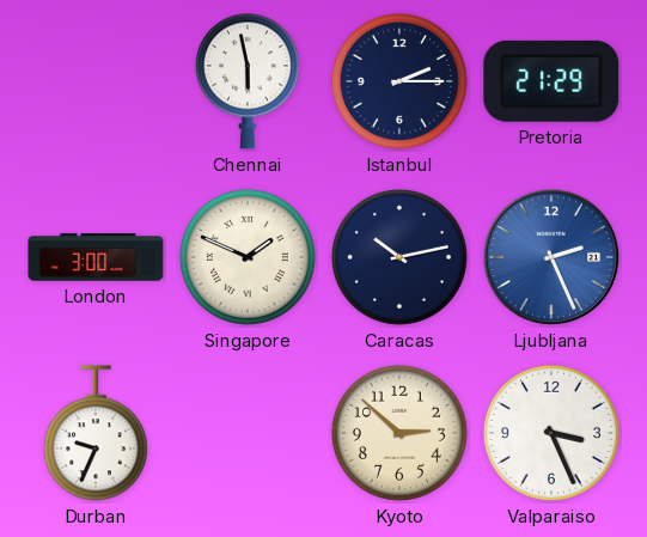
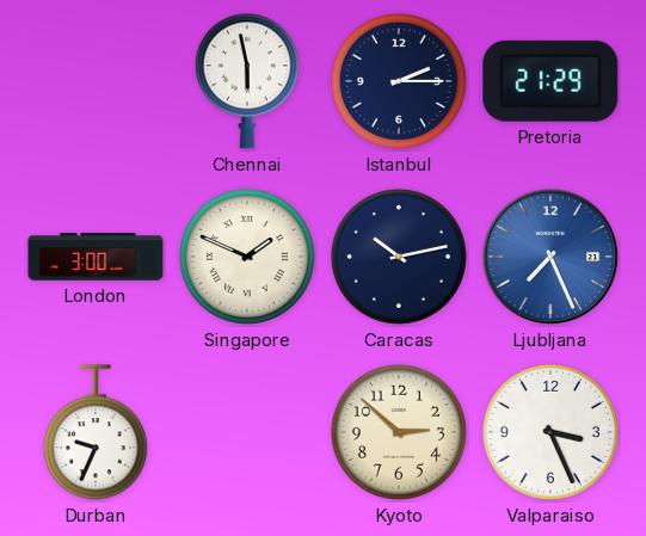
Ljubljana: 2:26 -> 7:26 (550, 257)
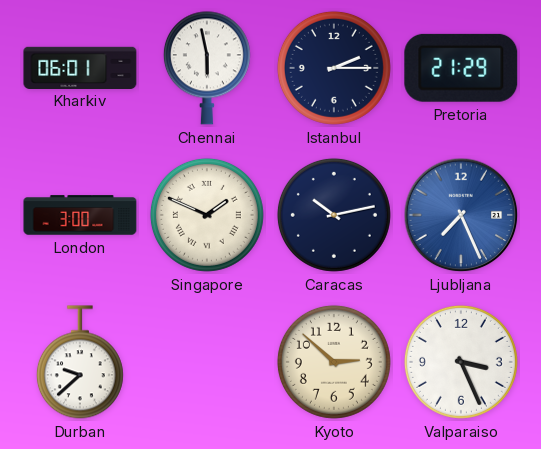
Kharkiv: none -> 06:01 (80, 67)
Durban: 9:34 -> 9:38 (80, 362)
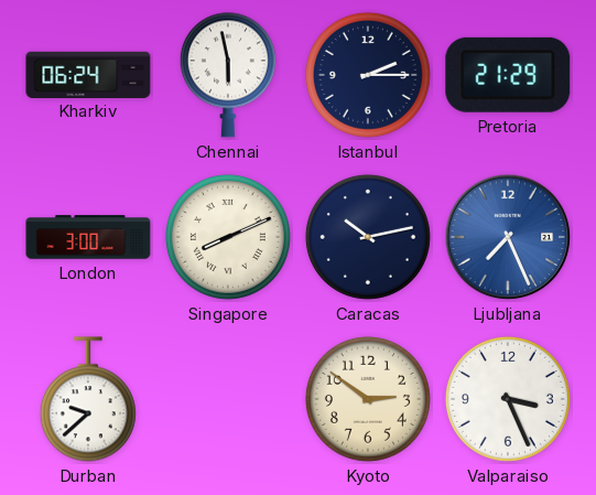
Kharkiv: 06:01 -> 06:24 (88, 74)
Singapore: 1:49 -> 8:11 (228, 237)
Kyoto: 2:52 -> 2:51 (368, 399)
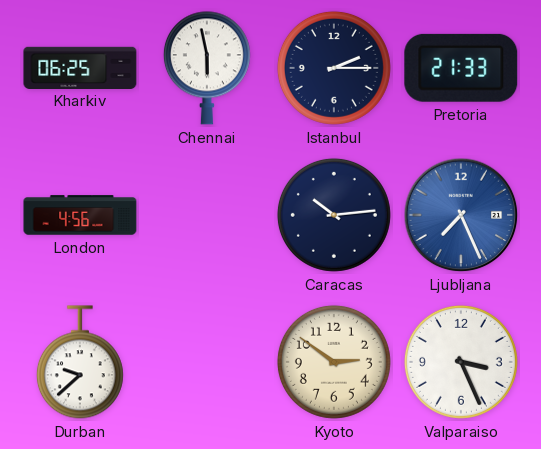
Kharkiv: 06:24 -> 06:25 (80, 67)
Pretoria: 21:29 -> 21:33 (461, 68)
London: 3:00 -> 4:56 (80, 215)
Singapore: 8:11 -> none (228, 237)
Caracas: 10:13 -> 10:14 (334, 215)
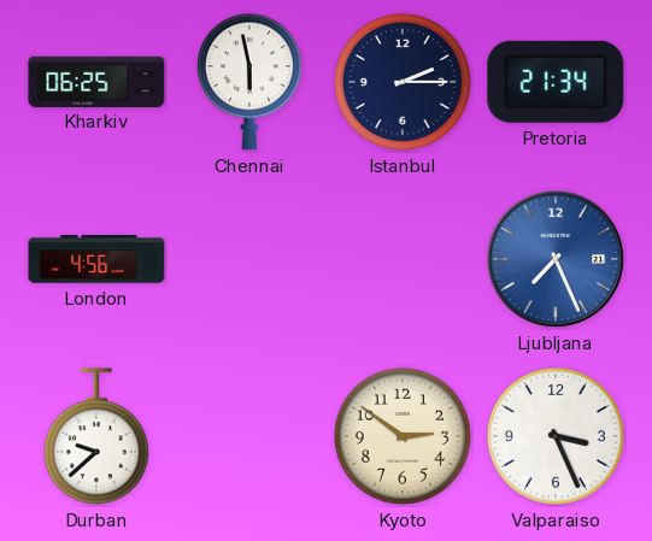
Pretoria: 21:33 -> 21:34 (556, 82)
Caracas: 10:14 -> none (334, 215)
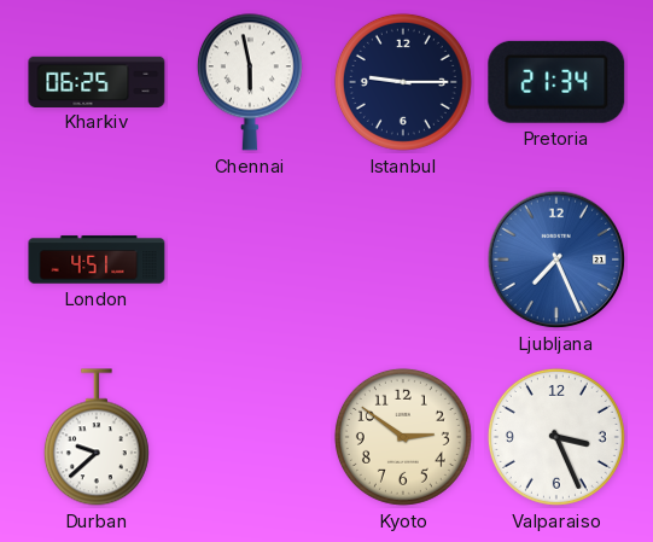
Istanbul: 2:15 -> 9:15 (403, 82)
London: 4:56 -> 4:51 (97, 260)
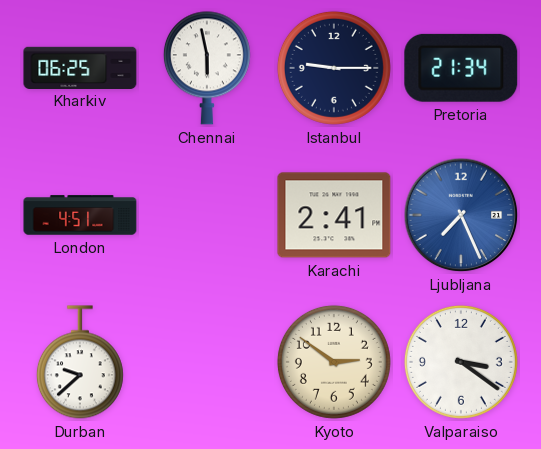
Karachi: none -> 2:41 (334, 215)
Valparaiso: 3:26 -> 3:21 (461, 362)
